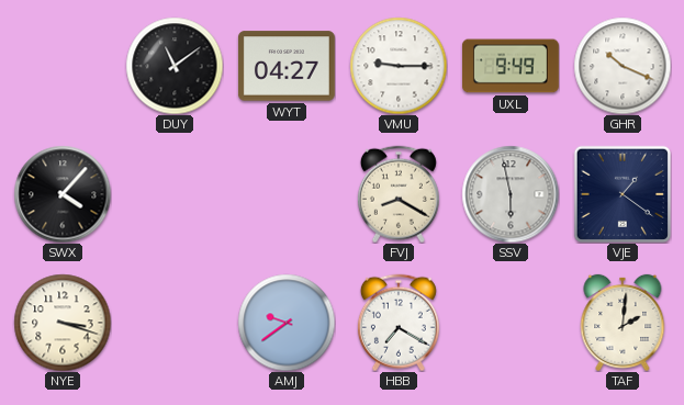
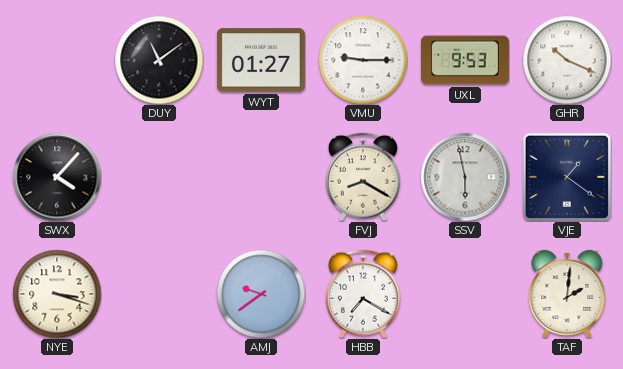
WYT: 04:27 -> 01:27 (261, 60)
UXL: 9:49 -> 9:53 (465, 60)
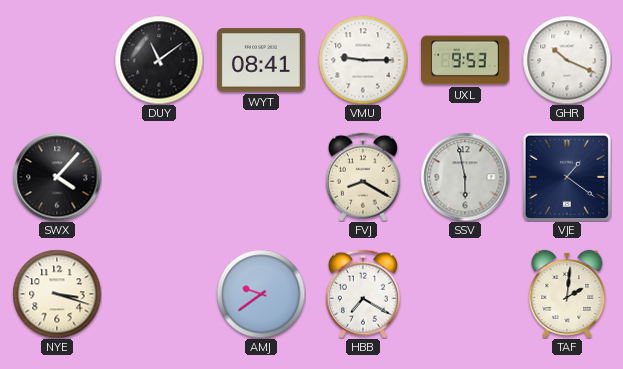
WYT: 01:27 -> 08:41 (261, 60)
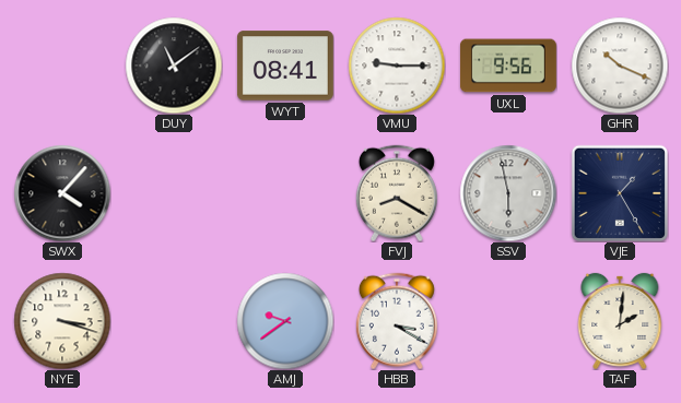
UXL: 9:53 -> 9:56 (508, 66)
VJE: 1:21 -> 1:25 (619, 192)
HBB: 7:20 -> 3:20 (397, 321)
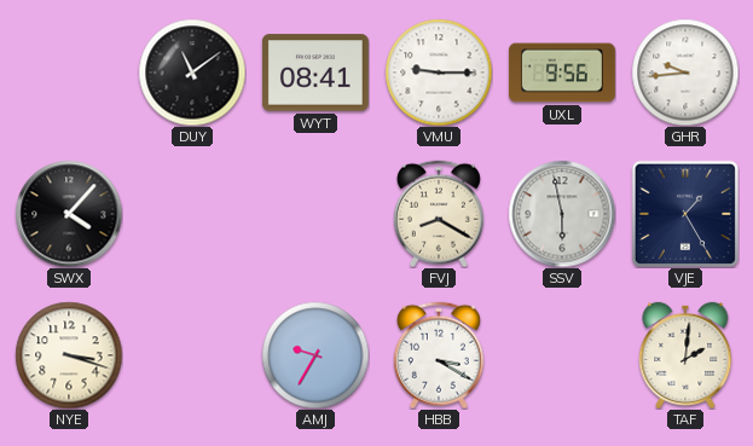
GHR: 10:19 -> 9:44 (685, 73)
AMJ: 9:39 -> 9:35 (315, 355)
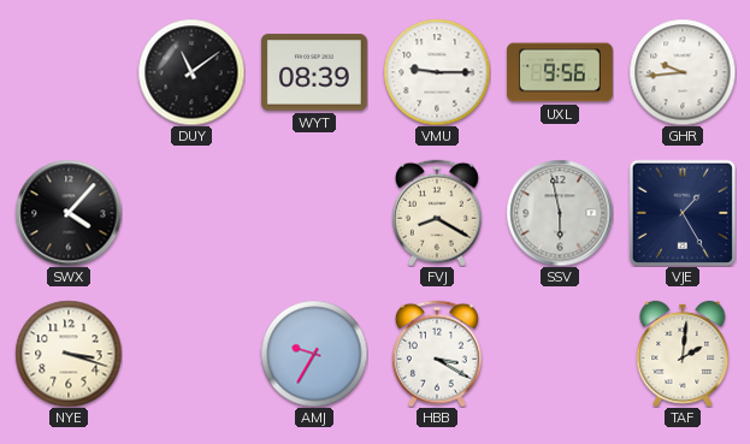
WYT: 08:41 -> 08:39 (314, 72)
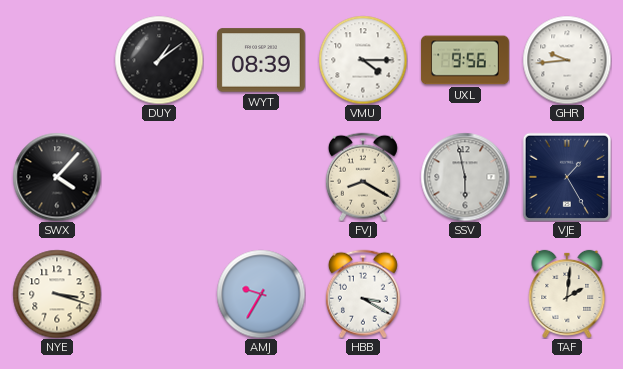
DUY: 11:09 -> 1:09 (159, 60)
VMU: 9:15 -> 4:15 (363, 60)
